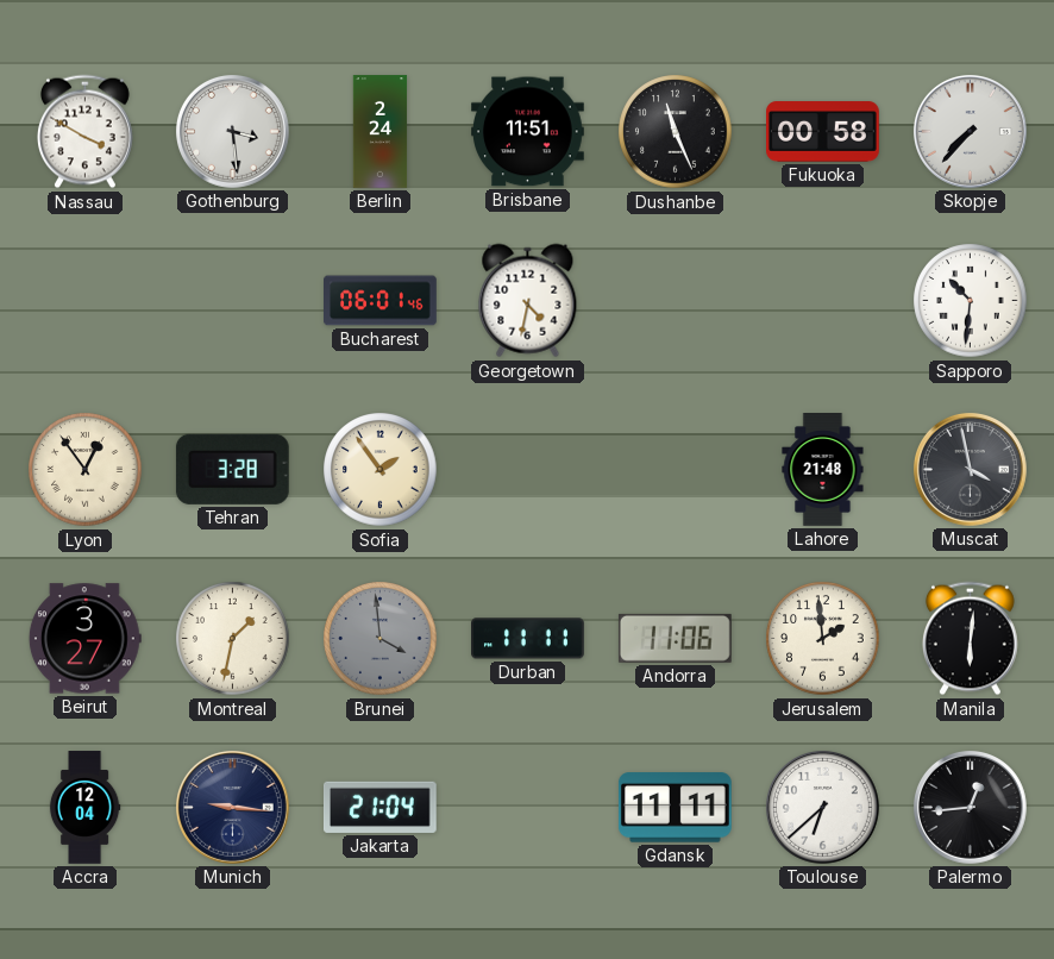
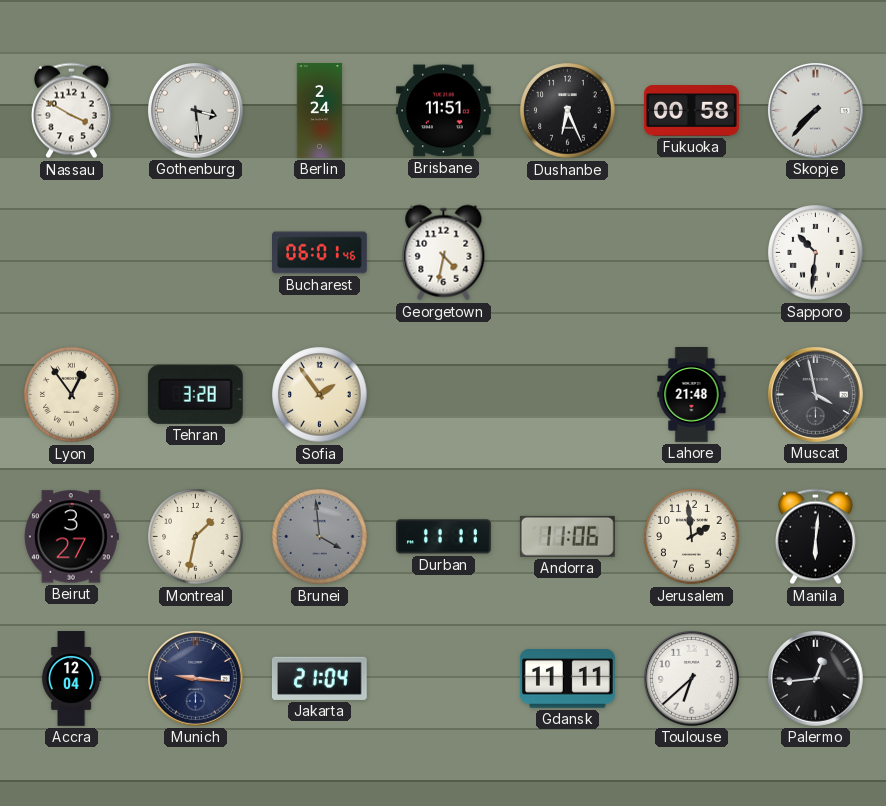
Dushanbe: 11:26 -> 6:26 (568, 111)
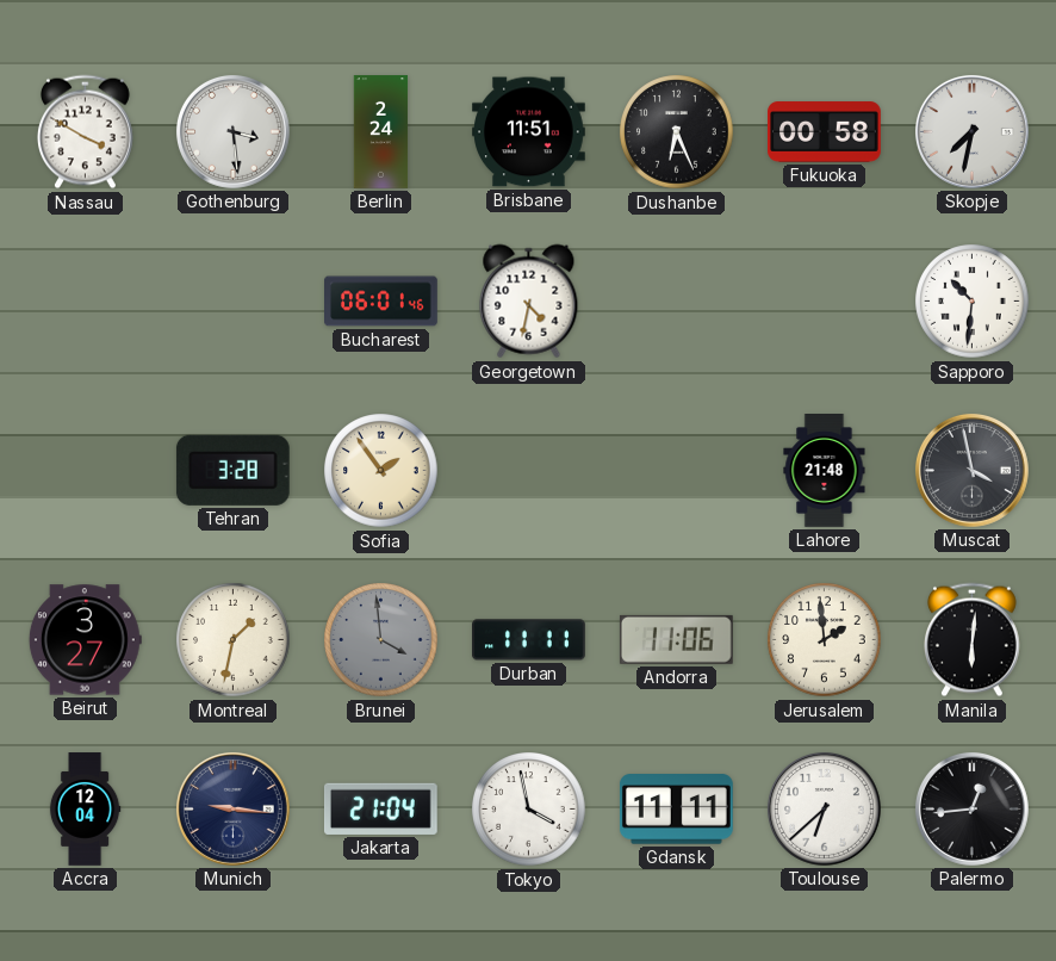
Skopje: 7:37 -> 7:32 (971, 131)
Lyon: 12:54 -> none (72, 395)
Tokyo: none -> 3:58 (529, 810)
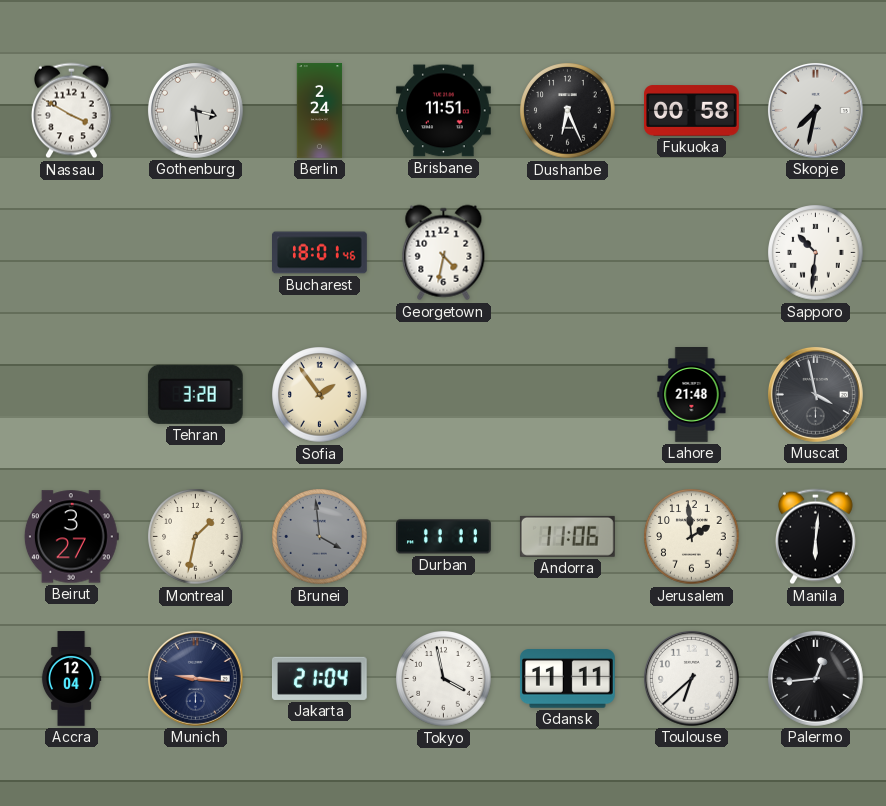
Bucharest: 06:01 -> 18:01 (320, 253)
